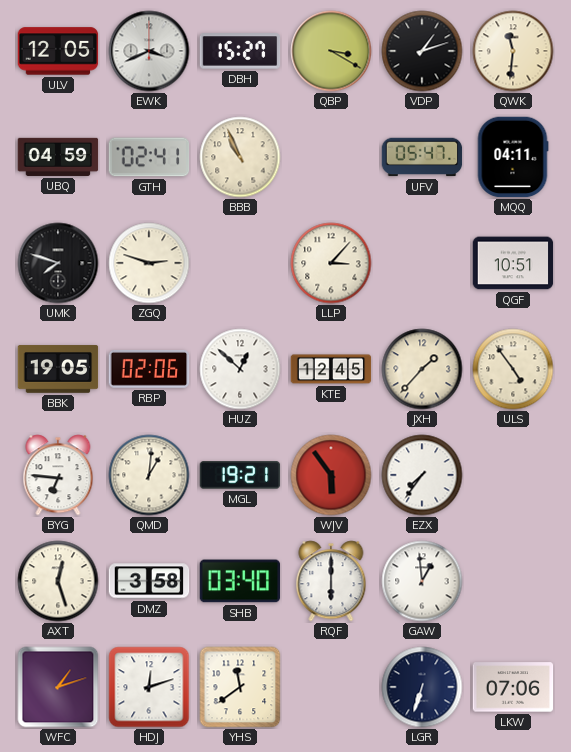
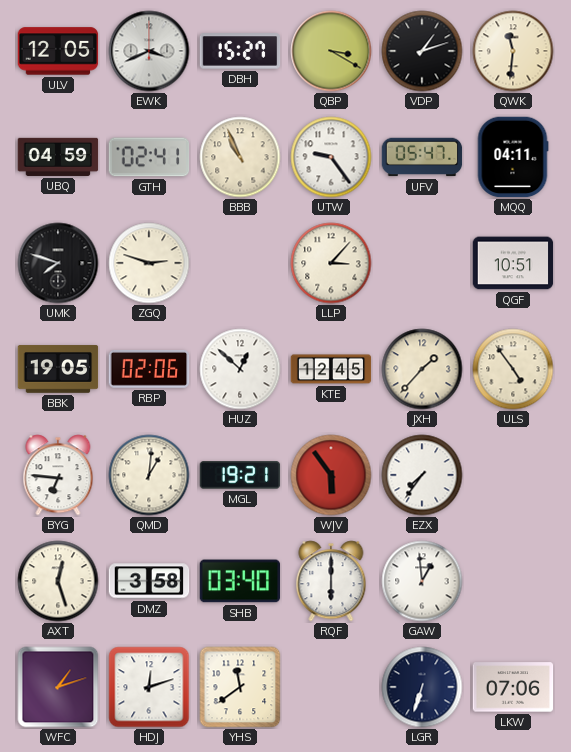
UTW: none -> 9:24 (331, 157)
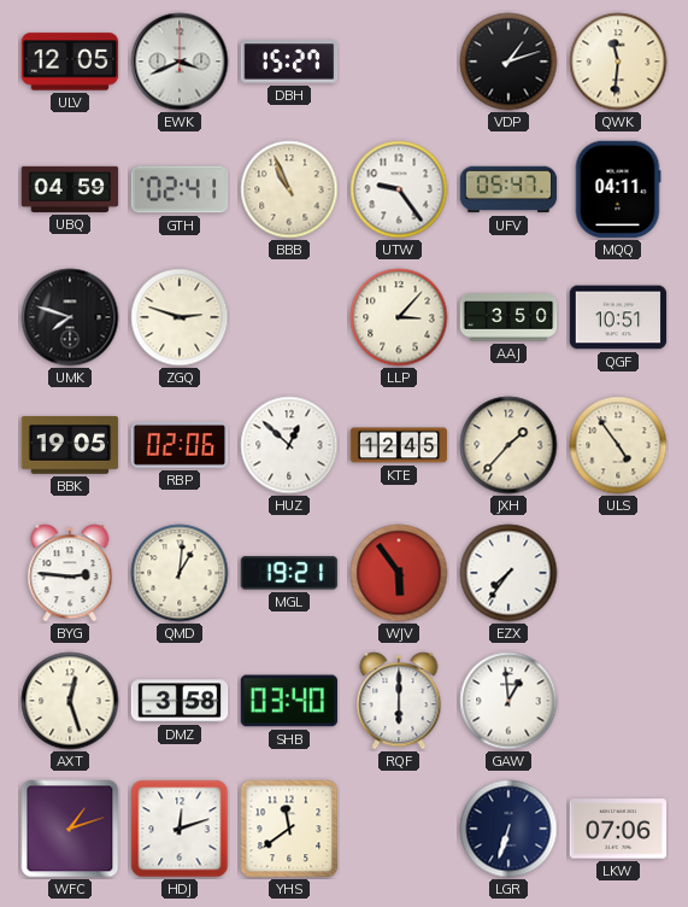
QBP: 3:20 -> none (331, 51)
AAJ: none -> 3:50 (508, 317)
BYG: 6:46 -> 2:46 (70, 573)
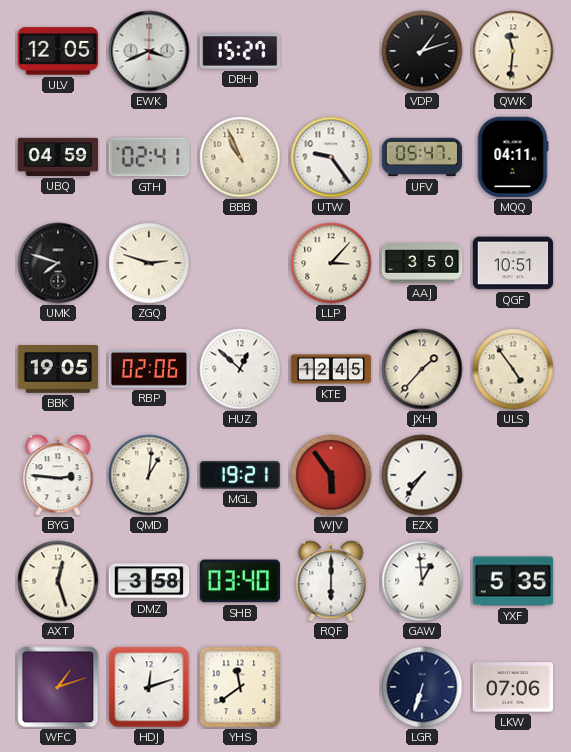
YXF: none -> 5:35 (513, 581)
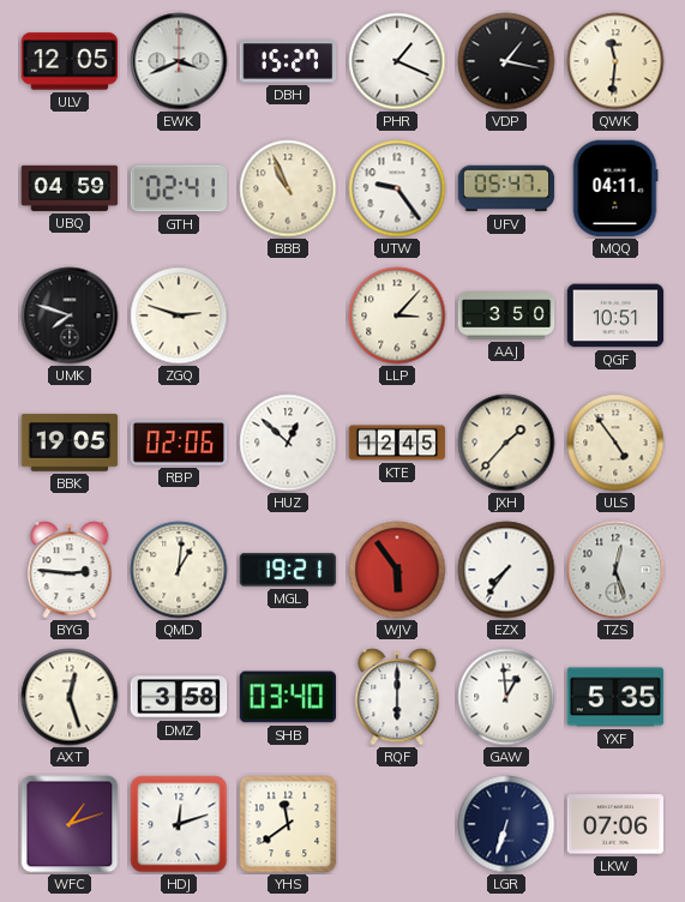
PHR: none -> 1:19 (397, 61)
VDP: 1:12 -> 1:17 (506, 61)
TZS: none -> 12:27 (615, 570)
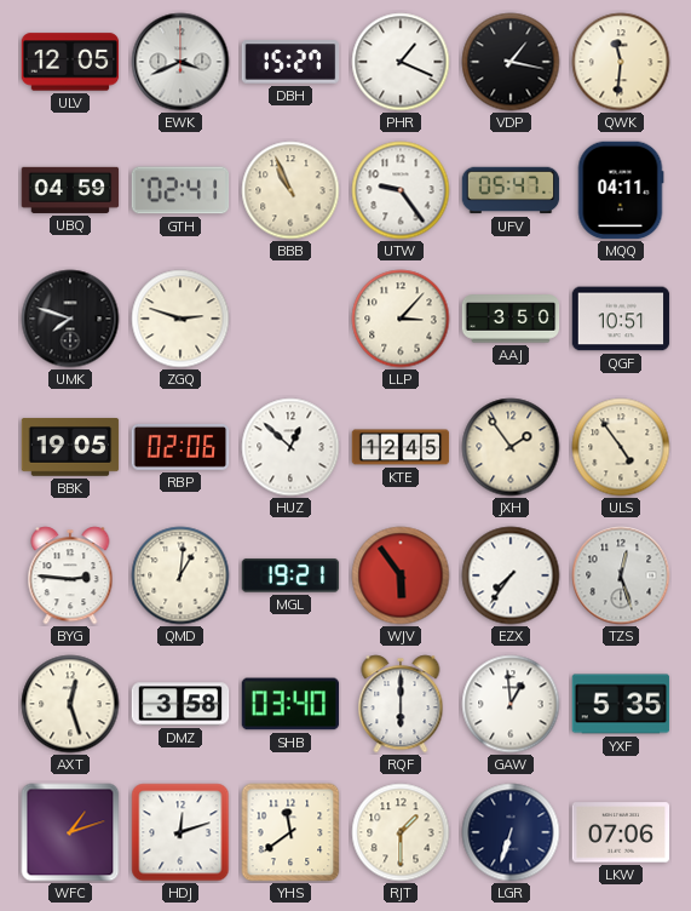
JXH: 1:37 -> 1:54 (511, 447)
RJT: none -> 1:30 (401, 832)
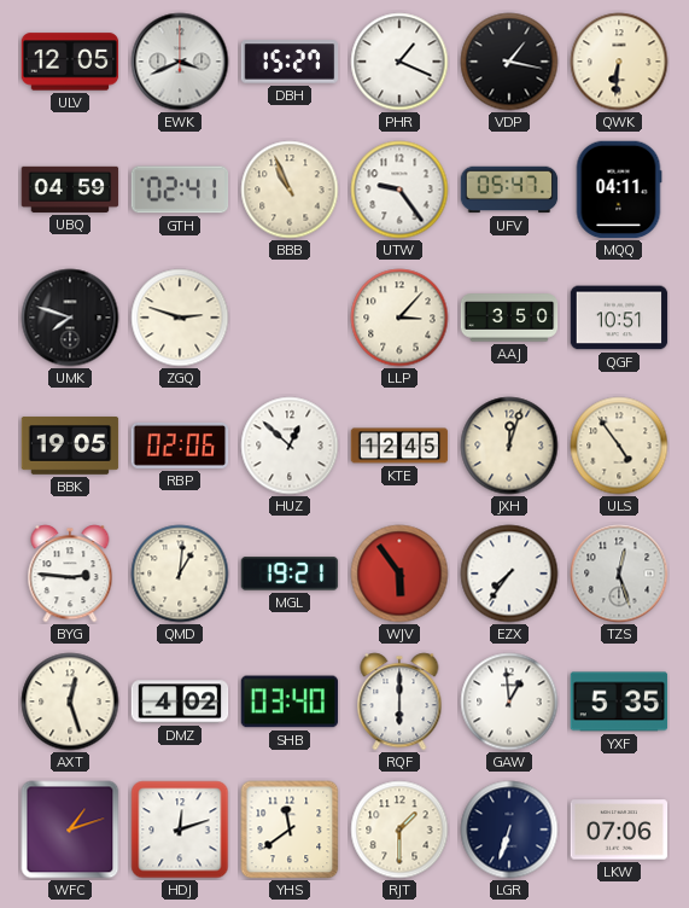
QWK: 11:31 -> 6:31 (619, 62)
JXH: 1:54 -> 12:03 (509, 446)
DMZ: 3:58 -> 4:02 (180, 702)
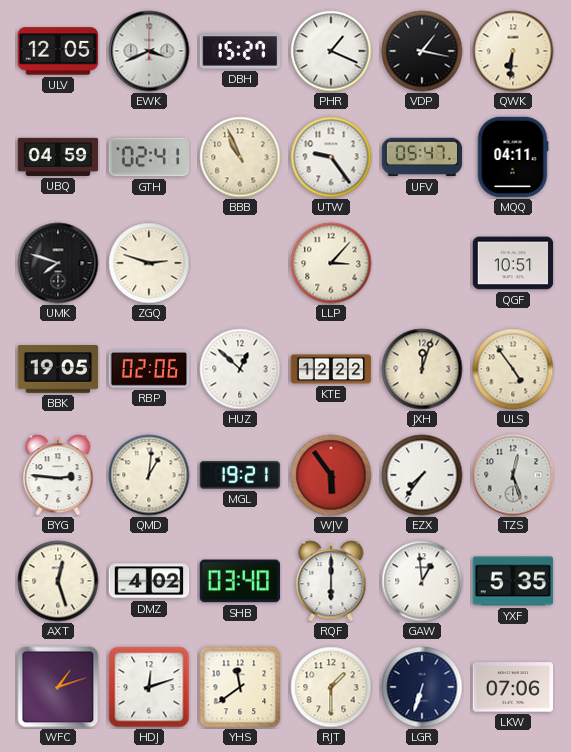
AAJ: 3:50 -> none (509, 318)
KTE: 12:45 -> 12:22 (331, 369)
